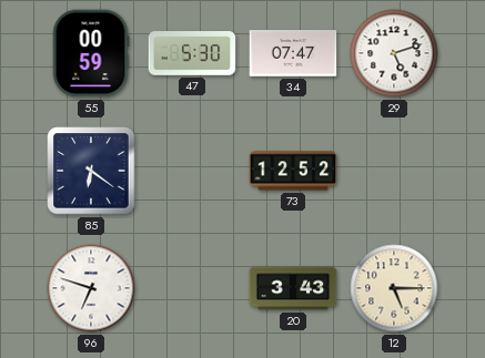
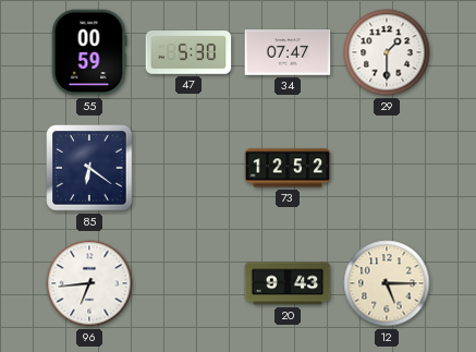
29: 5:12 -> 1:30 (387, 52)
96: 6:48 -> 6:44 (89, 283)
20: 3:43 -> 9:43 (288, 283)
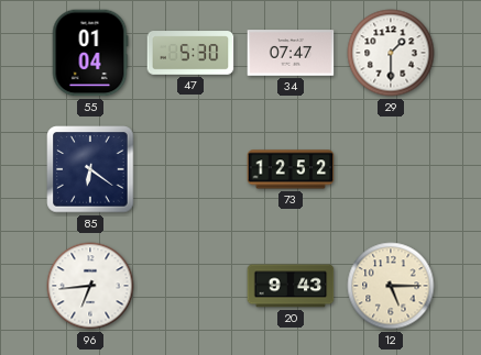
55: 00:59 -> 01:04 (90, 53)
